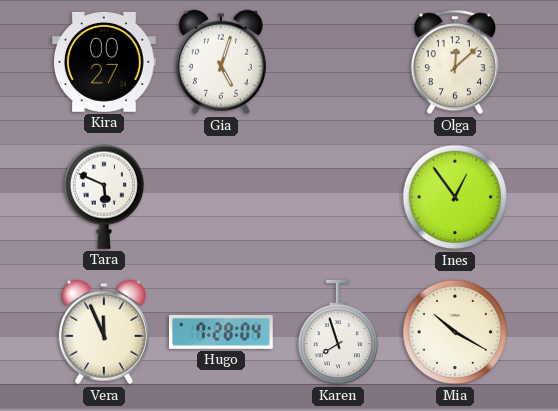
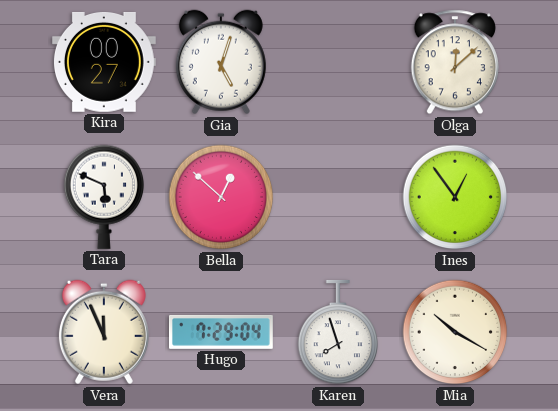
Bella: none -> 12:52 (221, 197)
Hugo: 7:28 -> 7:29 (221, 332)
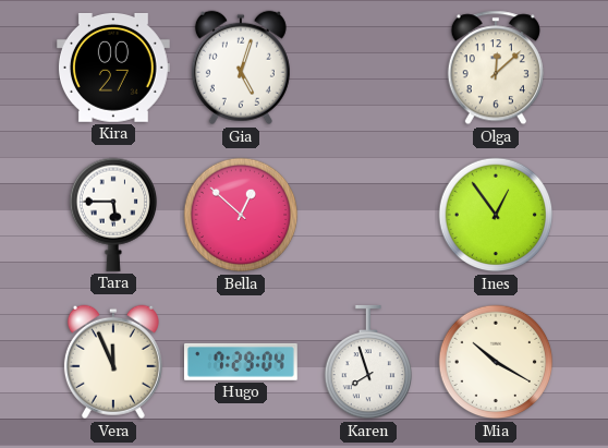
Tara: 5:49 -> 5:45 (112, 215)
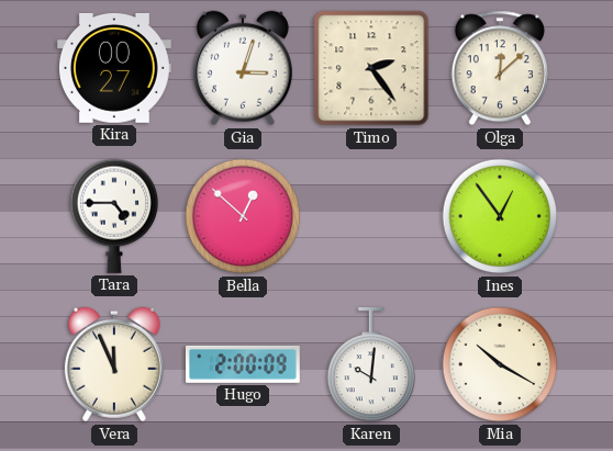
Gia: 5:03 -> 3:03 (243, 68)
Timo: none -> 2:24 (371, 68)
Tara: 5:45 -> 4:45 (113, 216)
Hugo: 7:29 -> 2:00 (243, 364)
Karen: 7:57 -> 10:01 (370, 364)
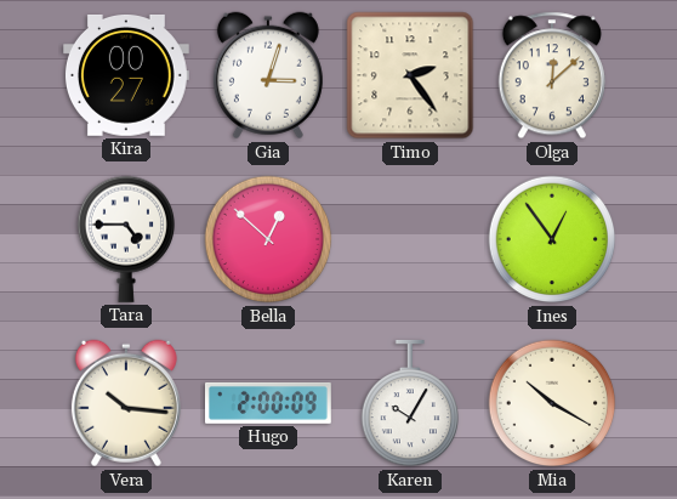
Vera: 11:56 -> 10:16 (126, 403)
Karen: 10:01 -> 10:05 (409, 403)
